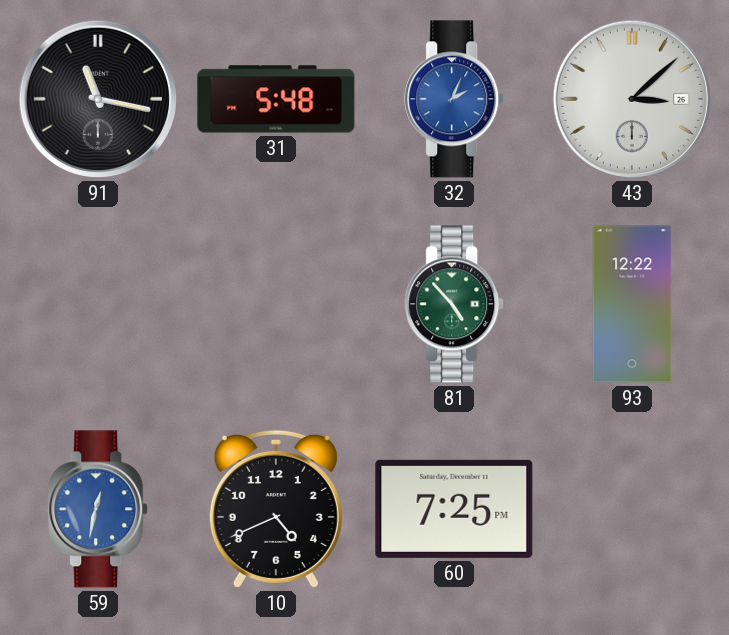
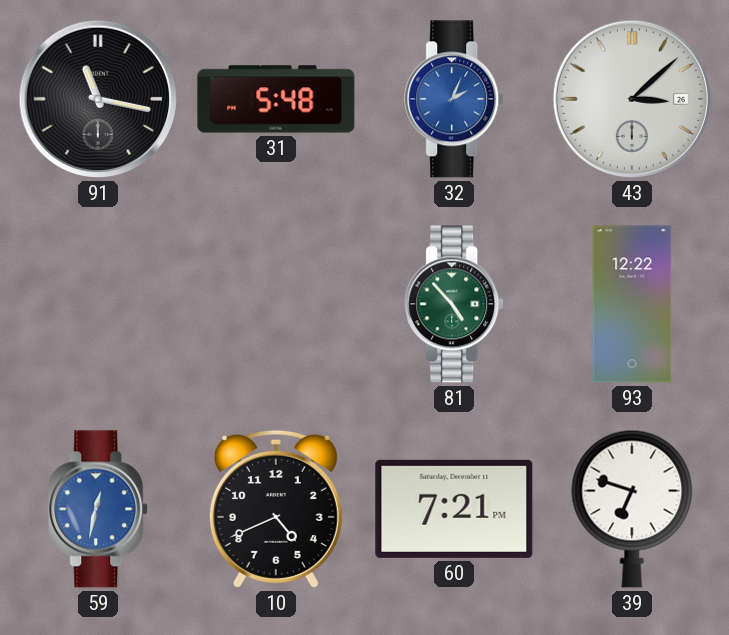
60: 7:25 -> 7:21 (454, 509)
39: none -> 6:48 (632, 509)
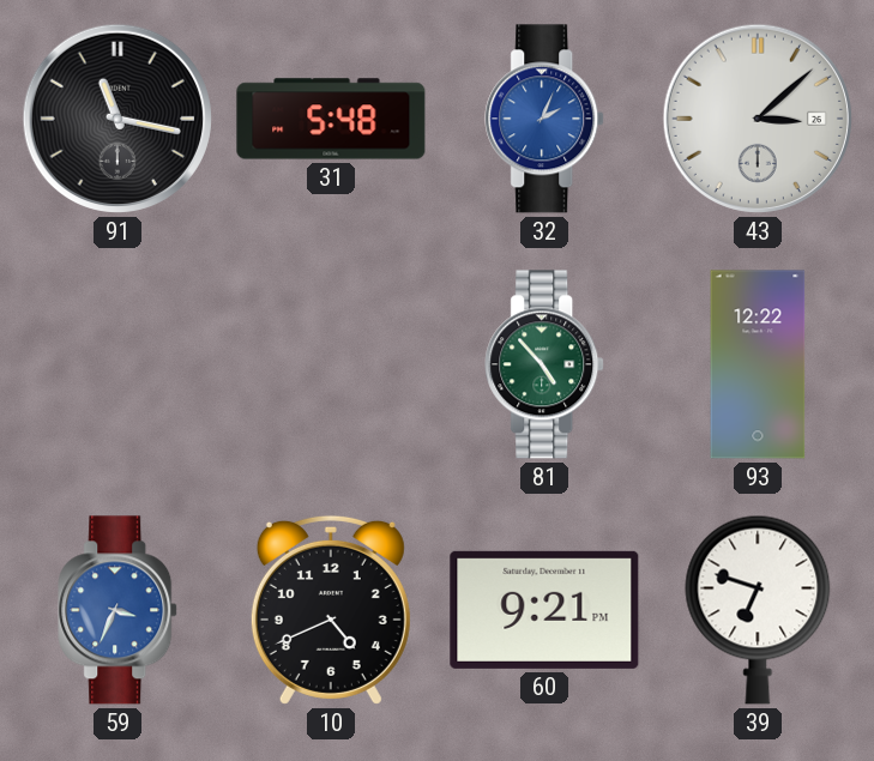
59: 12:32 -> 3:34 (119, 610)
60: 7:21 -> 9:21 (544, 610)
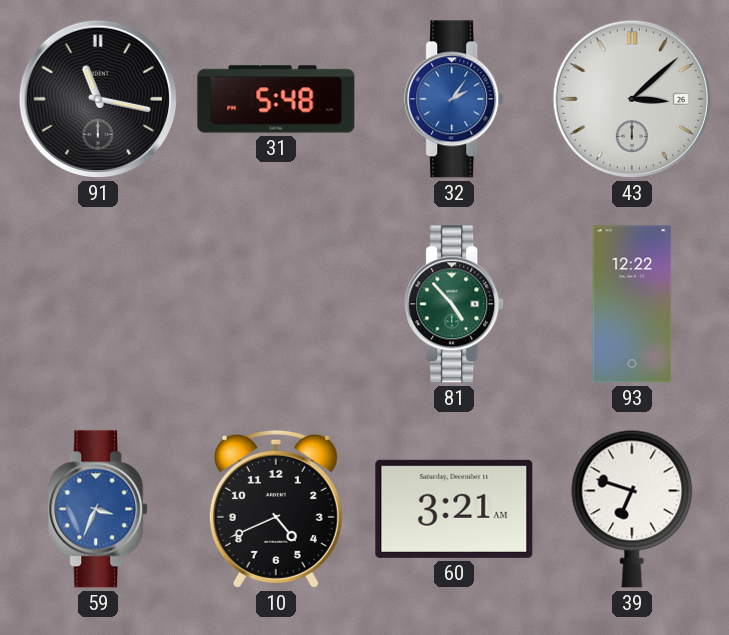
32: 2:04 -> 2:06 (455, 99)
60: 9:21 -> 3:21 (454, 509)
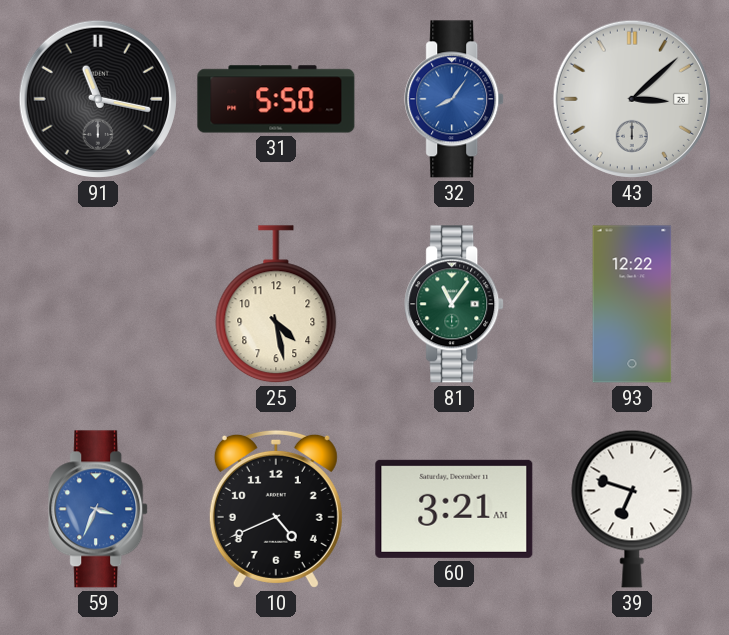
31: 5:48 -> 5:50 (276, 99)
32: 2:06 -> 8:06 (455, 99)
25: none -> 4:28 (276, 305)
81: 4:53 -> 11:06 (455, 304)
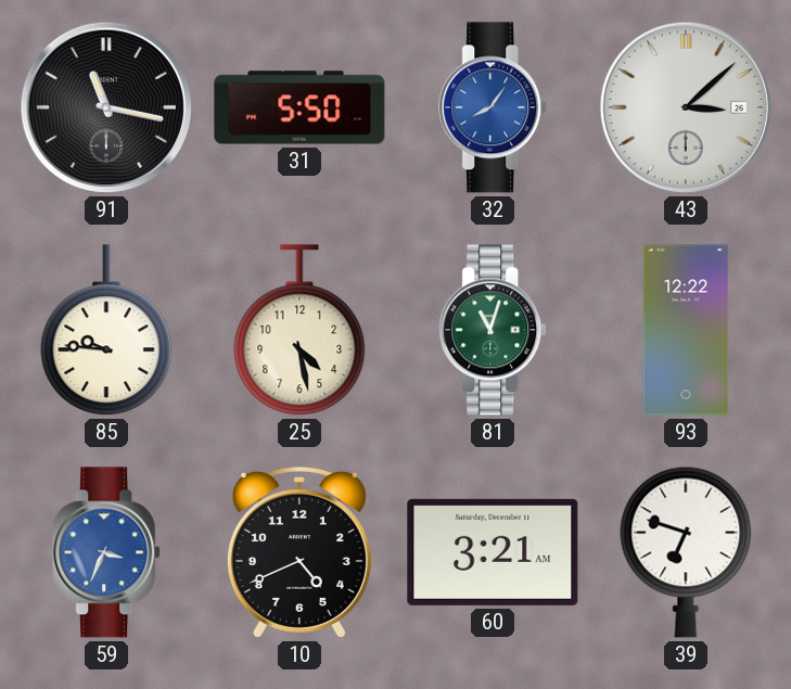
85: none -> 9:46 (106, 331)
81: 11:06 -> 11:03 (494, 330)
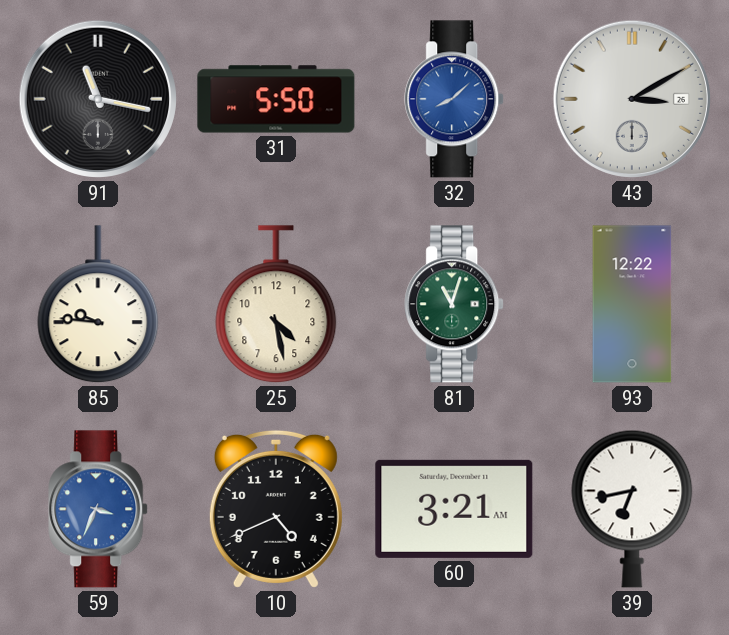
32: 8:06 -> 8:08 (455, 99)
43: 3:08 -> 3:10 (632, 99)
39: 6:48 -> 6:43 (632, 509)
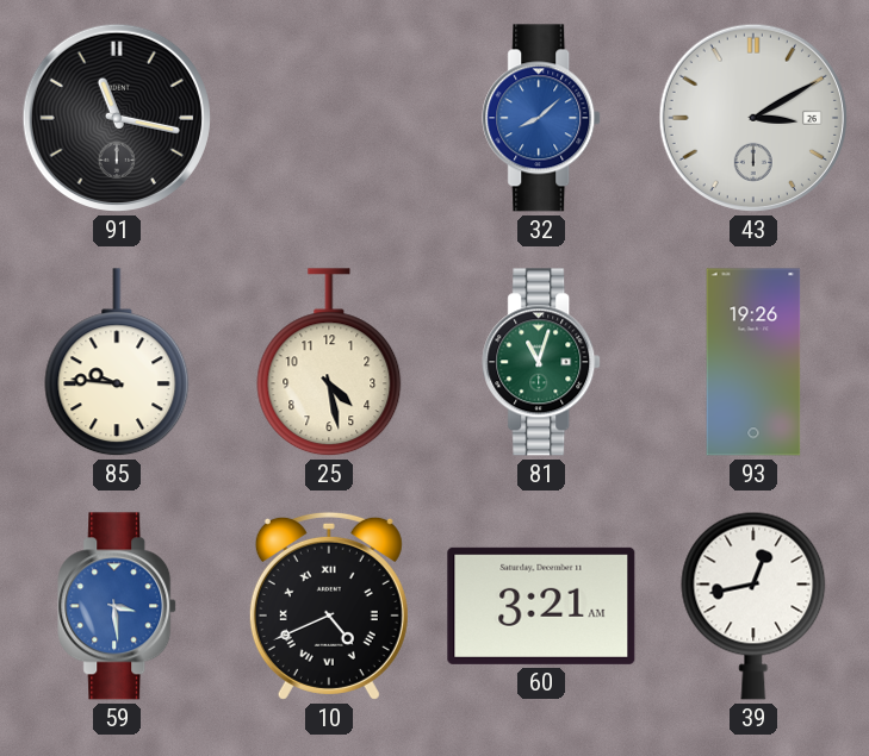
31: 5:50 -> none (276, 99)
93: 12:22 -> 19:26 (753, 362)
59: 3:34 -> 3:29 (118, 606)
10 numerals: Arabic -> Roman (329, 606)
39: 6:43 -> 12:43 (753, 606)
